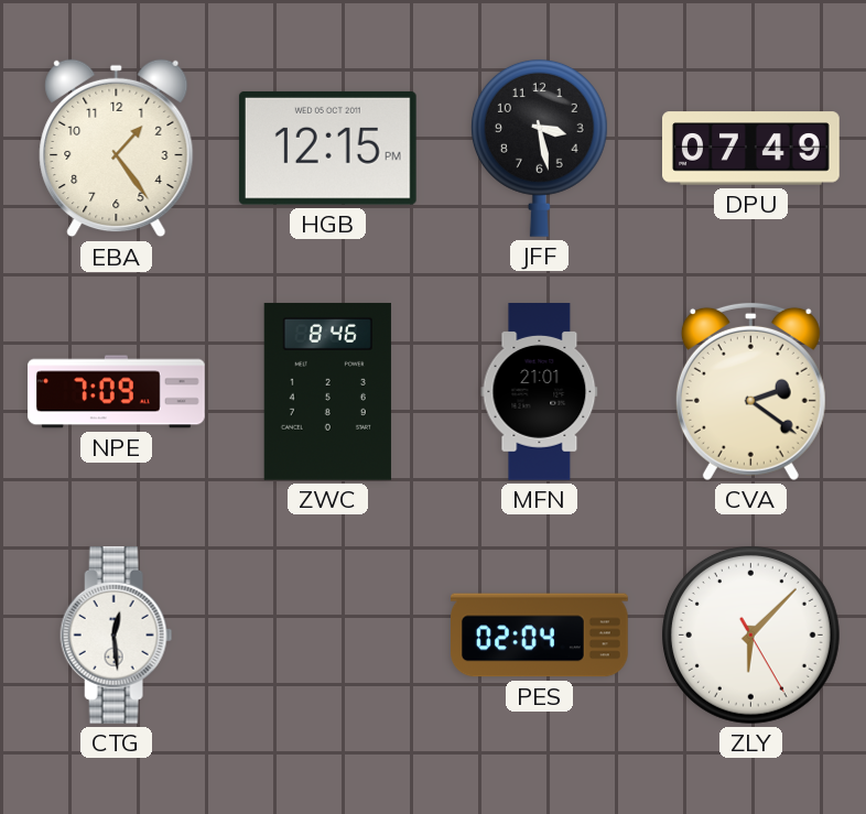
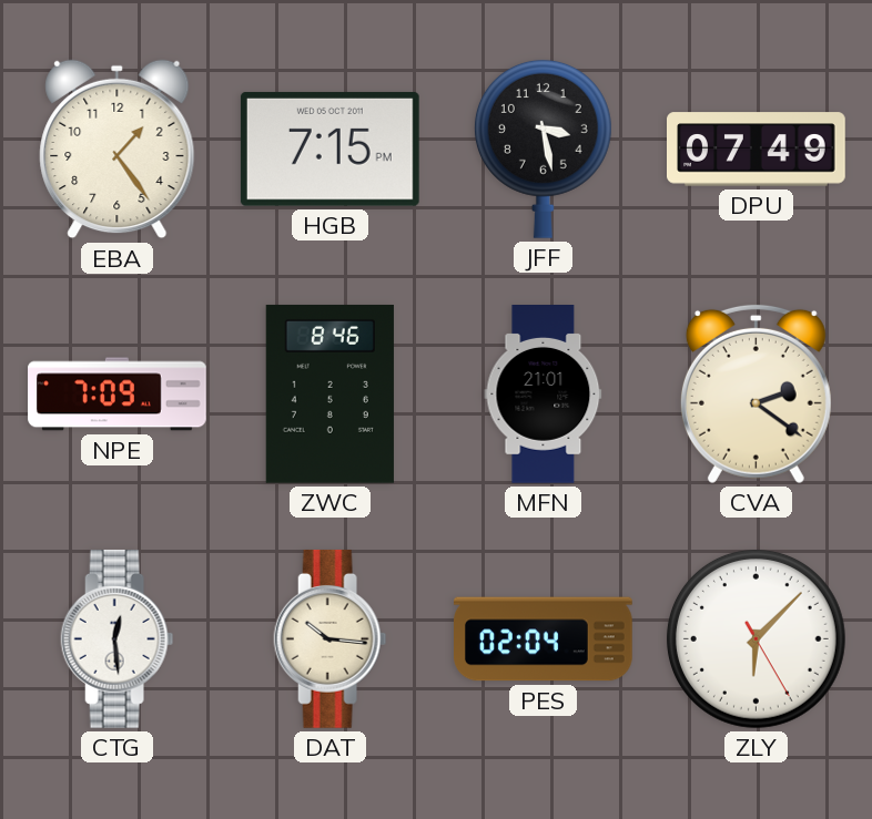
HGB: 12:15 -> 7:15 (329, 149)
DAT: none -> 10:16 (331, 638)
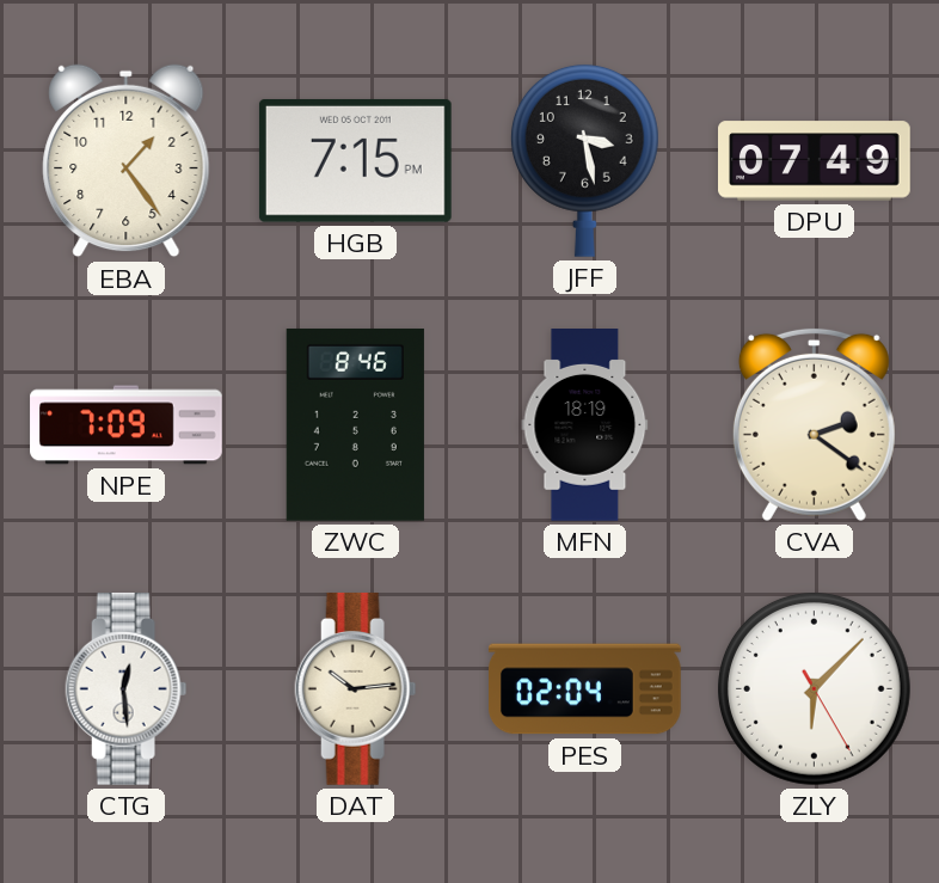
MFN: 21:01 -> 18:19 (585, 425)
DAT: 10:16 -> 10:14 (356, 688)
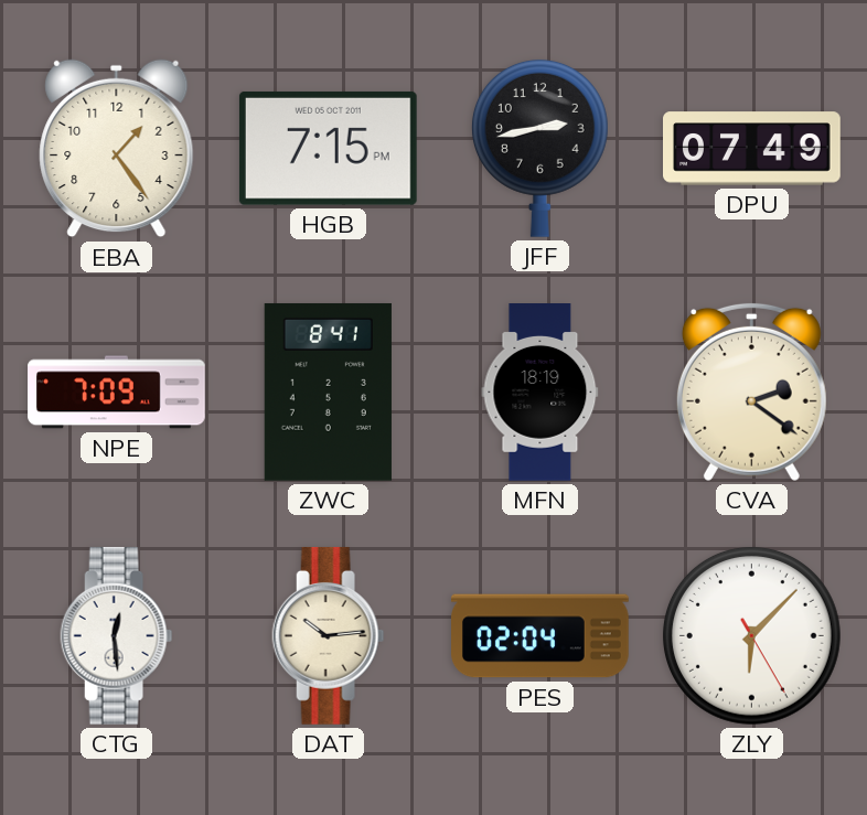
JFF: 3:28 -> 2:43 (539, 148)
ZWC: 8:46 -> 8:41 (328, 392)
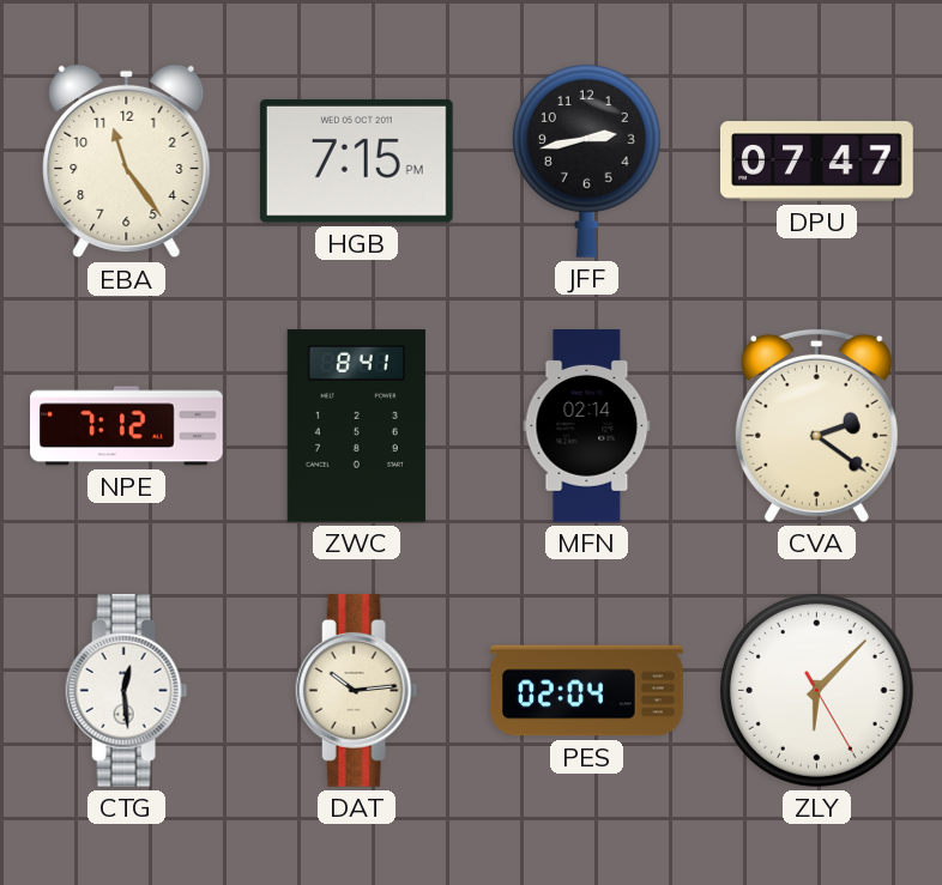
EBA: 1:24 -> 11:24 (127, 162)
DPU: 07:49 -> 07:47 (817, 162)
NPE: 7:09 -> 7:12 (127, 426)
MFN: 18:19 -> 02:14 (587, 426)
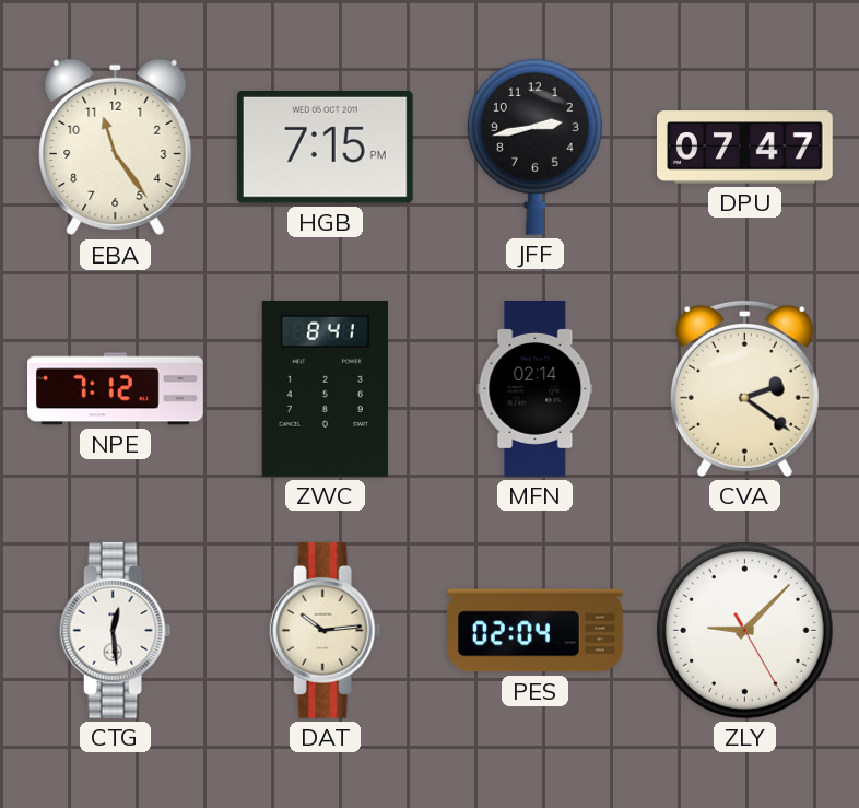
ZLY: 6:07 -> 9:07 (744, 630)
